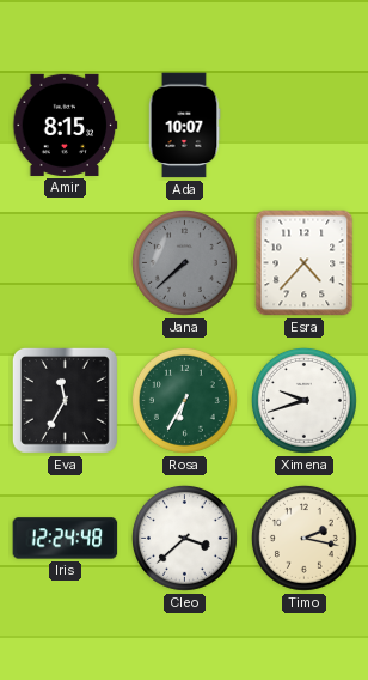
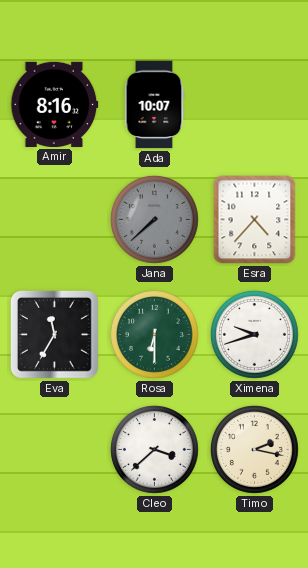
Amir: 8:15 -> 8:16 (55, 104)
Rosa: 6:35 -> 6:30 (154, 334)
Iris: 12:24 -> none (66, 539)
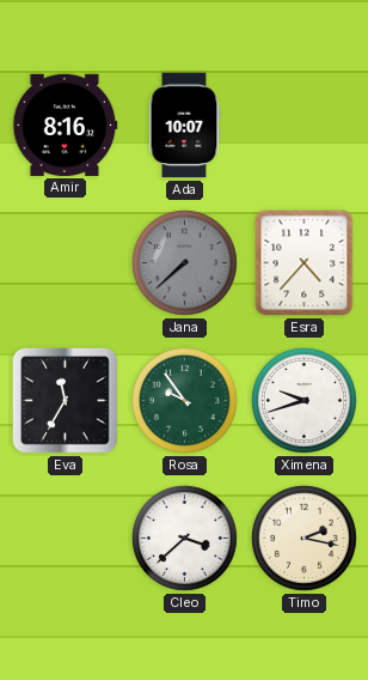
Rosa: 6:30 -> 9:54 (184, 400)
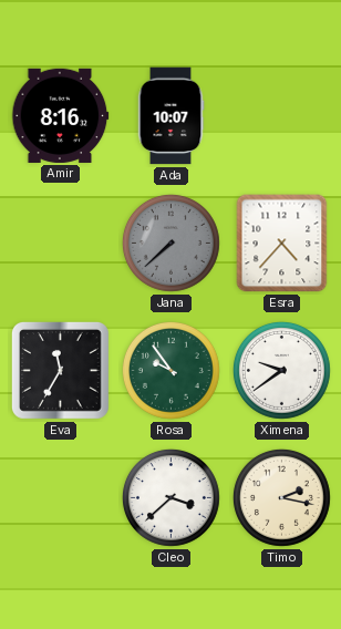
Ximena: 9:42 -> 9:39 (281, 370)
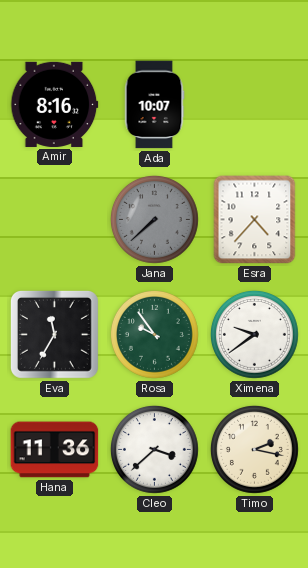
Hana: none -> 11:36 (55, 450)
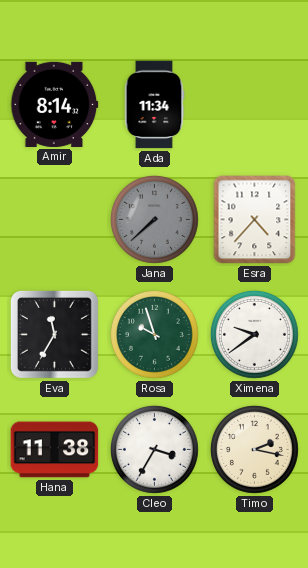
Amir: 8:16 -> 8:14 (55, 104)
Ada: 10:07 -> 11:34 (154, 105)
Rosa: 9:54 -> 9:57 (154, 334)
Hana: 11:36 -> 11:38 (55, 450)
Cleo: 3:38 -> 3:35 (154, 449)
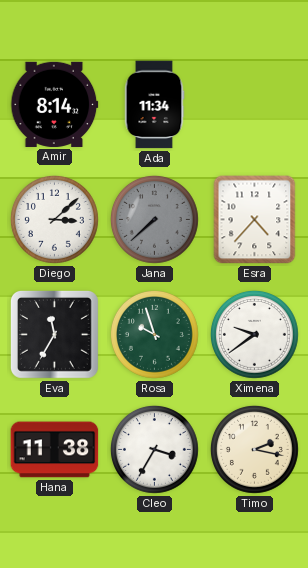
Diego: none -> 3:08 (54, 219)
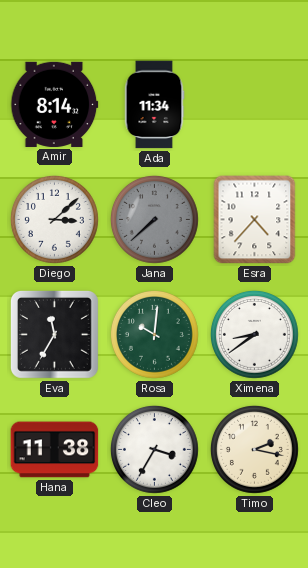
Rosa: 9:57 -> 10:01 (154, 334)
Ximena: 9:39 -> 8:39 (254, 334)
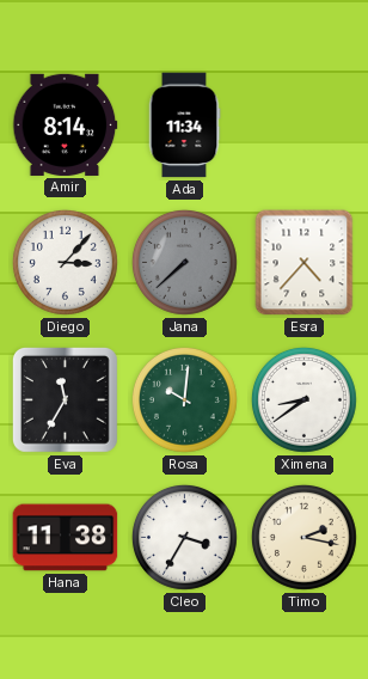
Diego: 3:08 -> 3:07 (65, 262)
